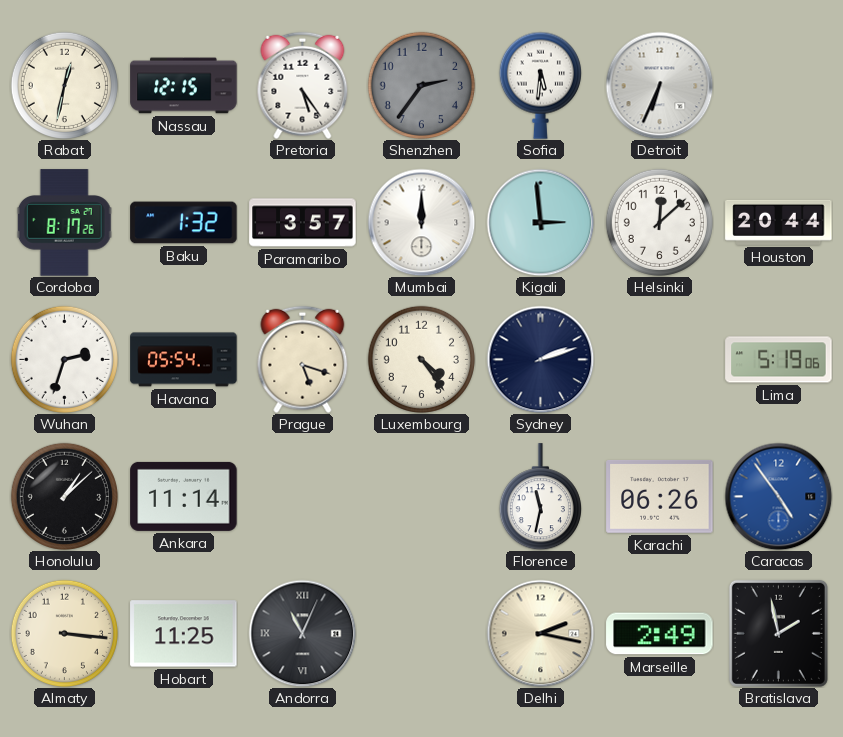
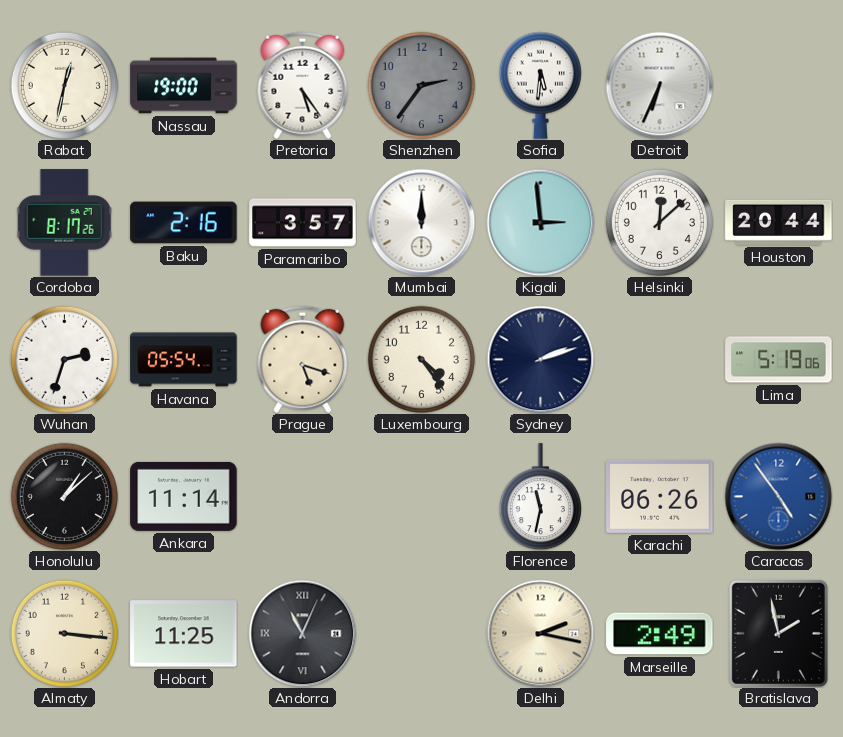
Nassau: 12:15 -> 19:00 (184, 86)
Baku: 1:32 -> 2:16 (184, 223)
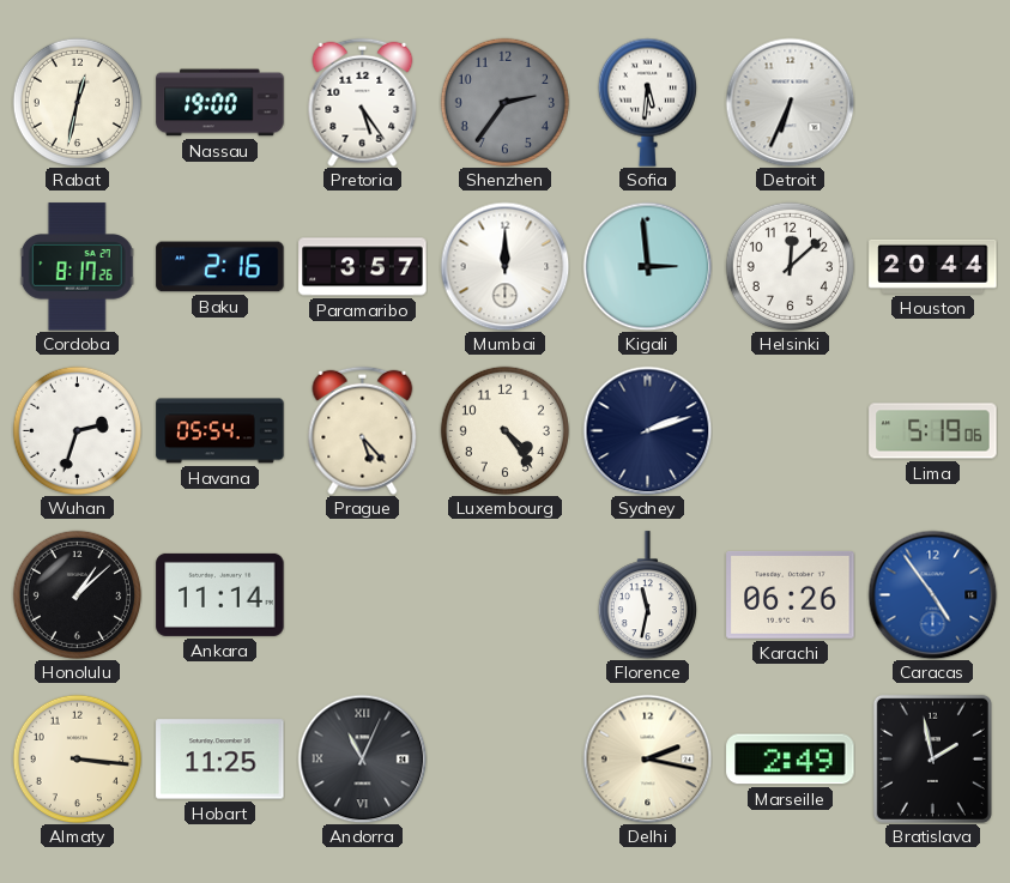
Prague: 5:18 -> 5:23 (363, 430)
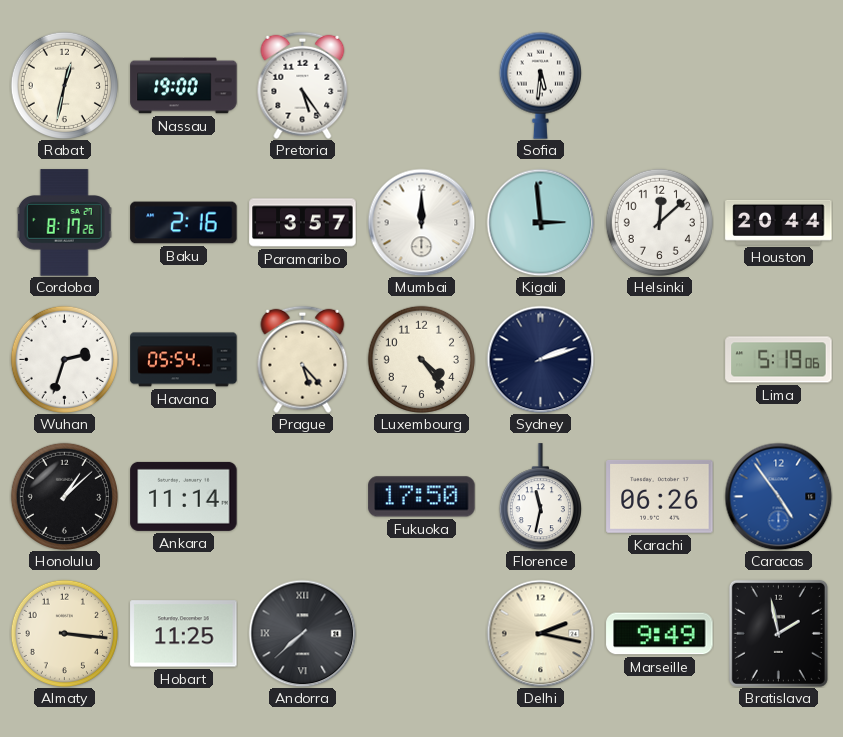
Shenzhen: 2:36 -> none (504, 102)
Detroit: 6:34 -> none (790, 102)
Fukuoka: none -> 17:50 (422, 497)
Andorra: 11:04 -> 7:38 (302, 633)
Marseille: 2:49 -> 9:49 (660, 634)
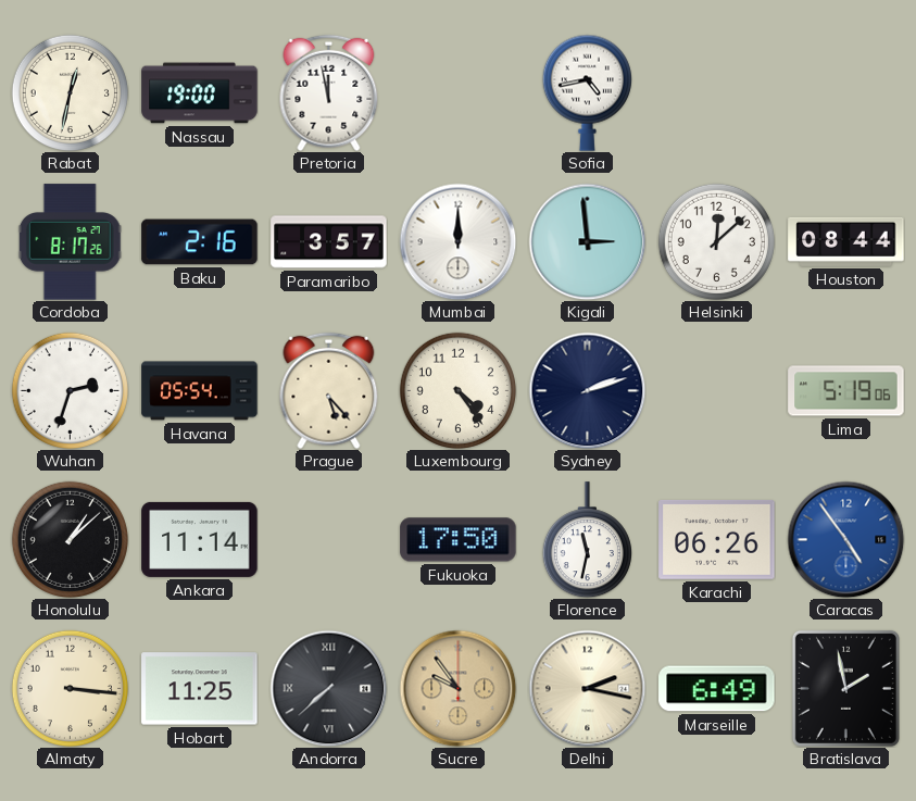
Pretoria: 5:24 -> 11:58 (329, 92)
Sofia: 5:31 -> 4:43 (587, 92)
Houston: 20:44 -> 08:44 (846, 241)
Sucre: none -> 9:54 (457, 688)
Marseille: 9:49 -> 6:49 (717, 689)
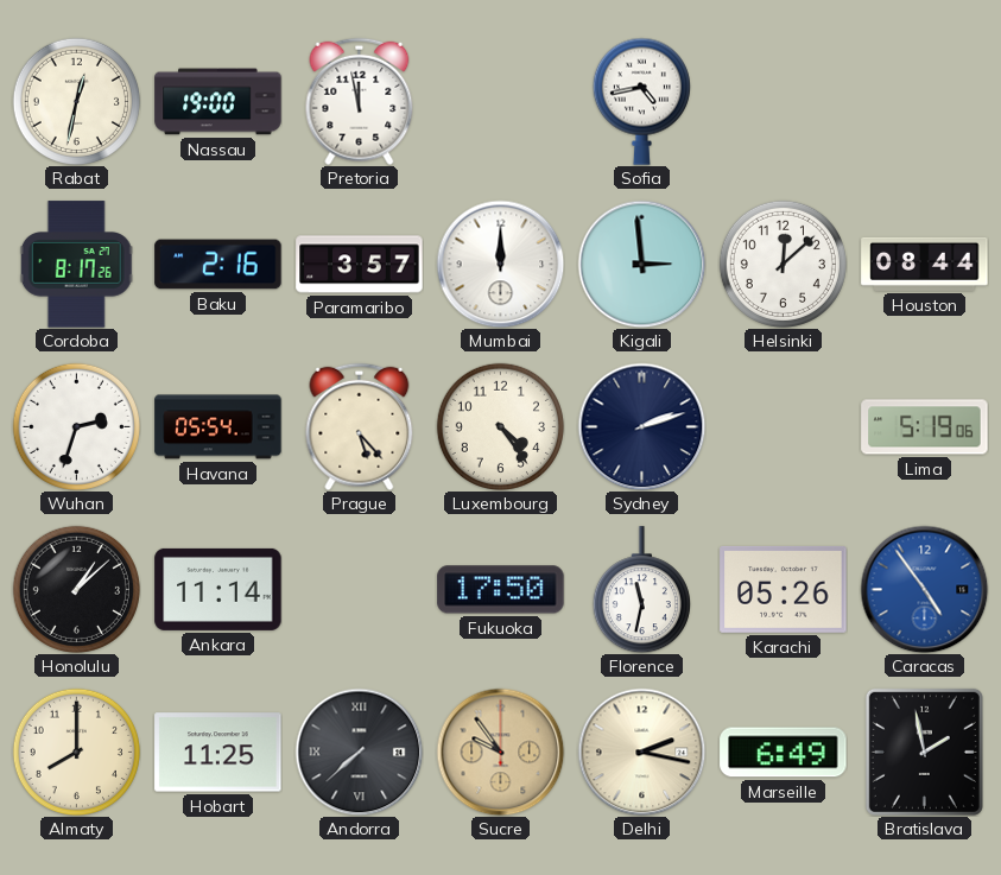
Karachi: 06:26 -> 05:26 (784, 590)
Almaty: 3:16 -> 8:00 (76, 752)
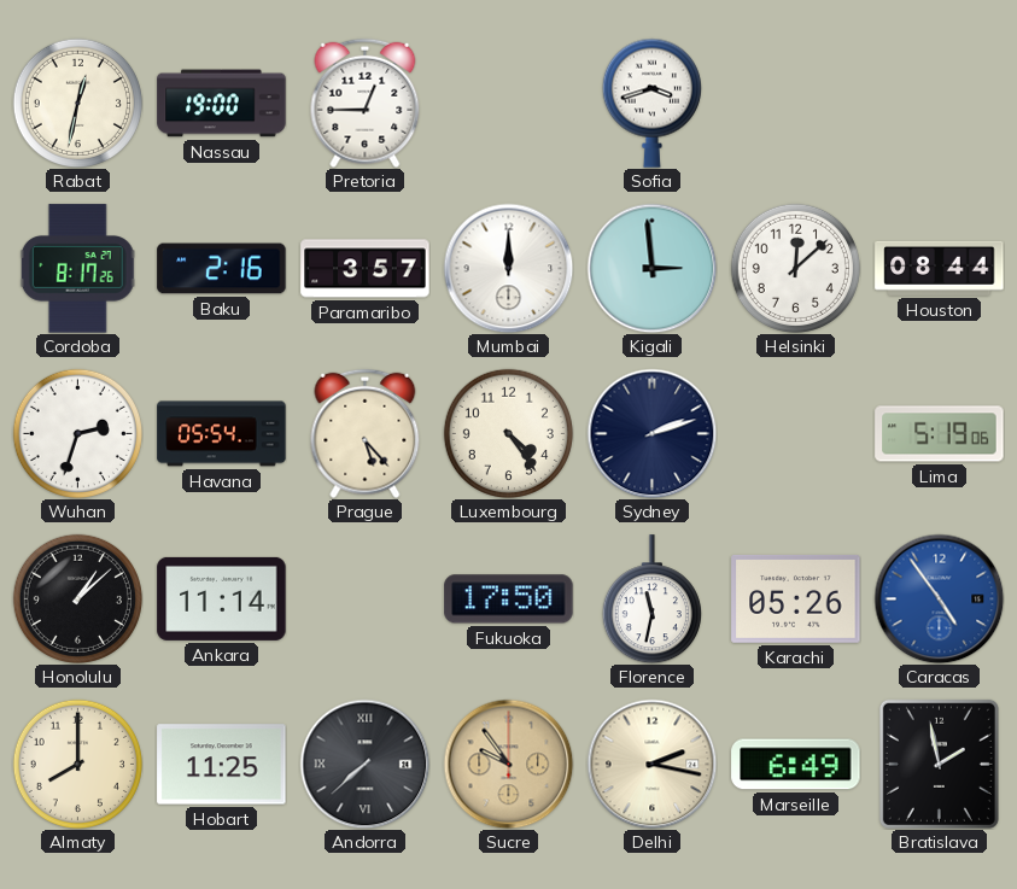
Pretoria: 11:58 -> 12:45 (366, 103)
Sofia: 4:43 -> 3:42 (651, 103)
